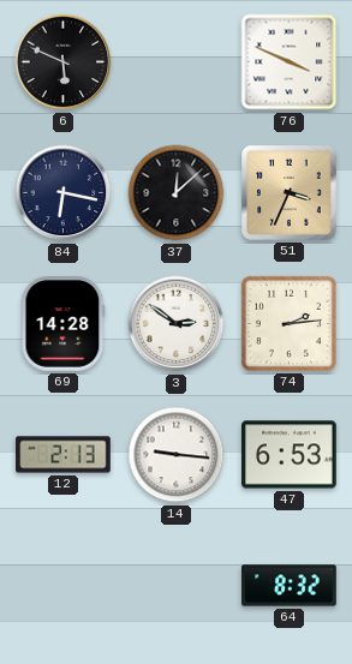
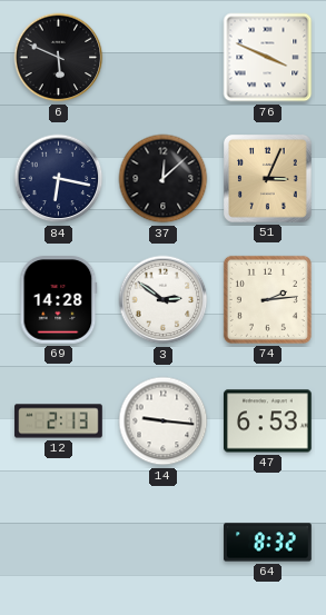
51: 3:34 -> 3:04 (268, 179)
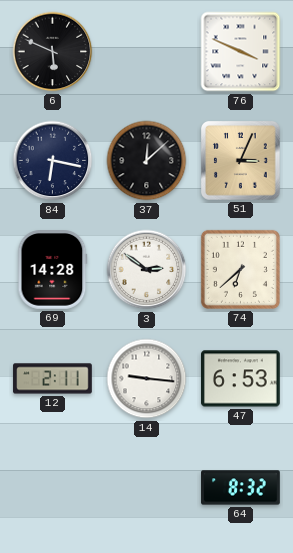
74: 2:14 -> 6:38 (240, 269)
12: 2:13 -> 2:11 (53, 379)
